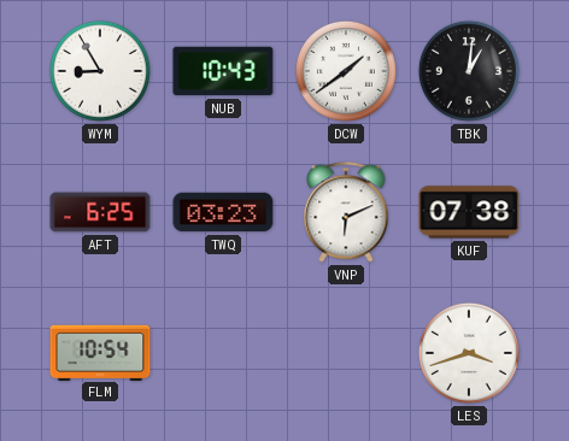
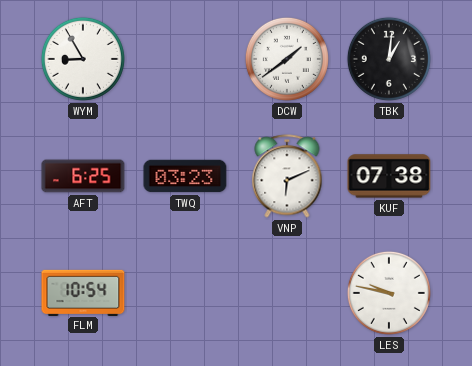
NUB: 10:43 -> none (223, 71)
LES: 3:42 -> 9:47 (389, 293)
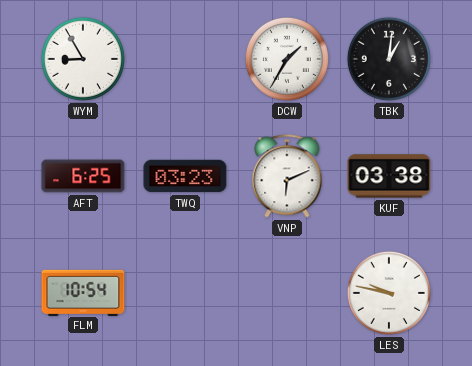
DCW: 1:39 -> 1:35 (287, 59)
KUF: 07:38 -> 03:38 (389, 176)
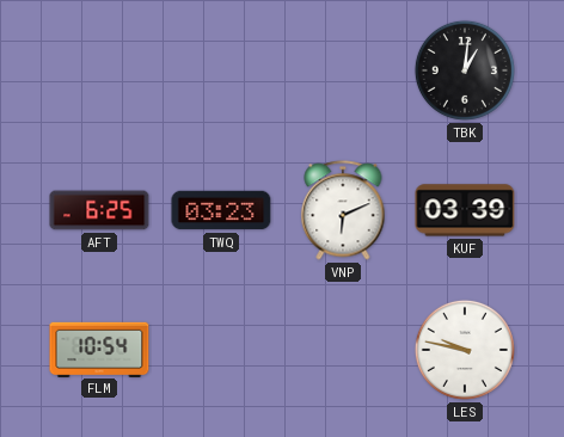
WYM: 8:55 -> none (83, 59)
DCW: 1:35 -> none (287, 59)
KUF: 03:38 -> 03:39 (465, 210)
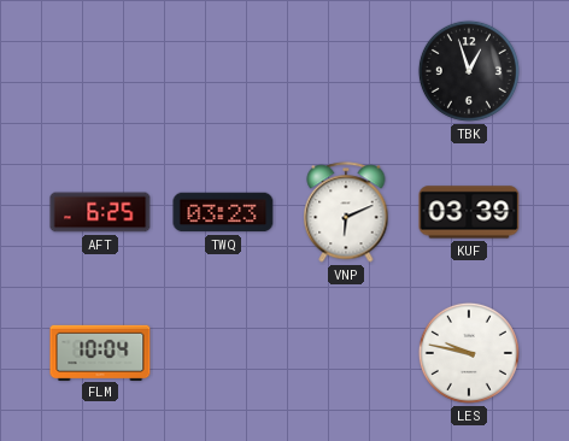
TBK: 1:01 -> 12:57 (469, 71)
FLM: 10:54 -> 10:04 (100, 352)
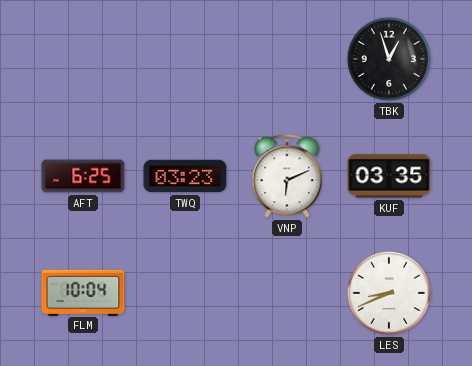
KUF: 03:39 -> 03:35 (389, 176)
LES: 9:47 -> 8:41 (389, 293)
